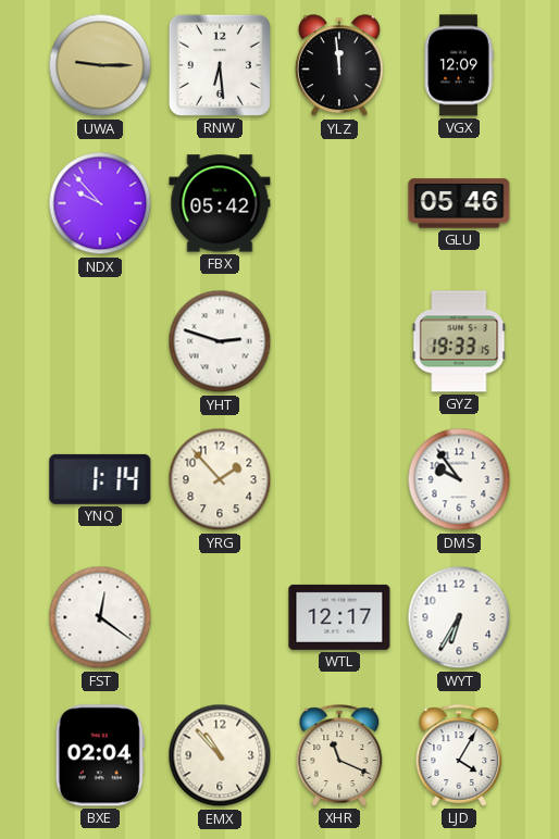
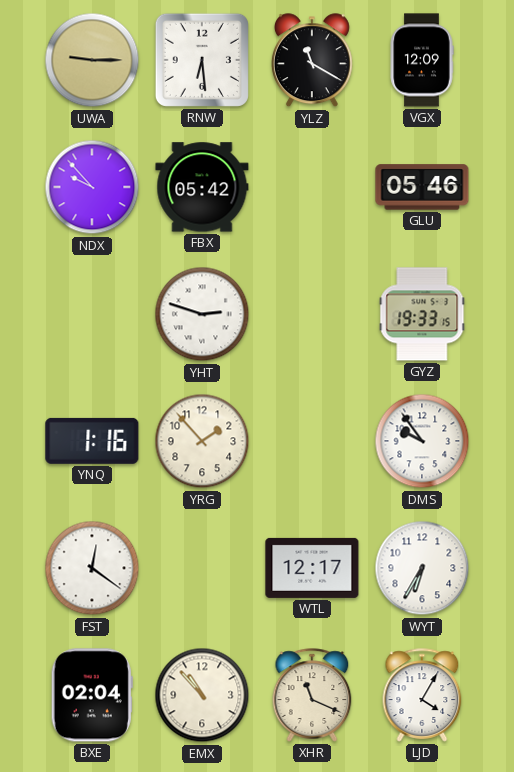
YLZ: 11:59 -> 11:20 (312, 61)
YNQ: 1:14 -> 1:16 (92, 441)
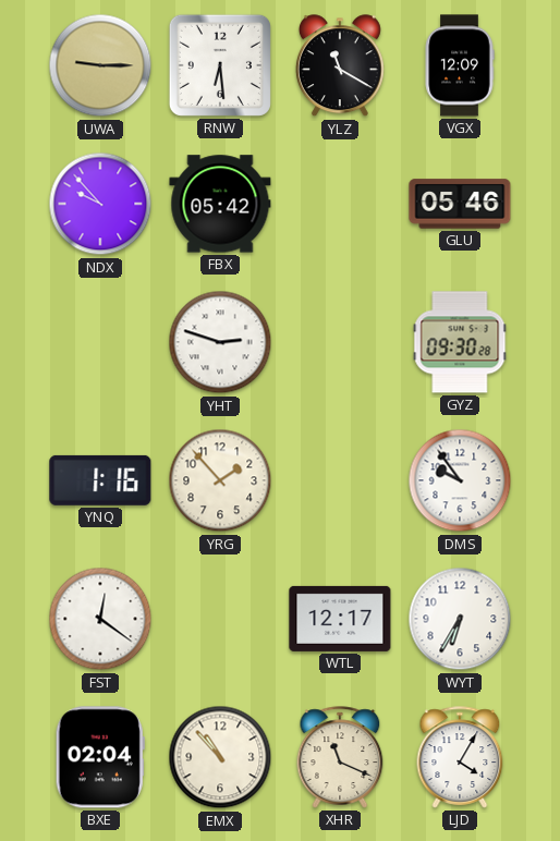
GYZ: 19:33 -> 09:30 (460, 342)
